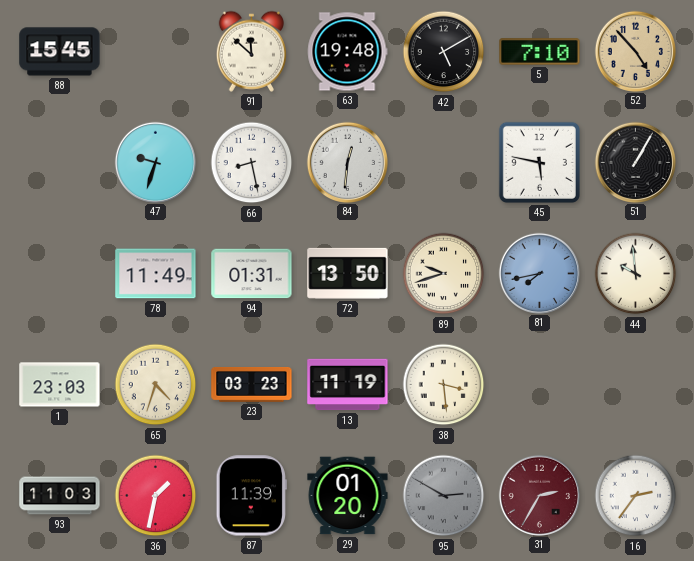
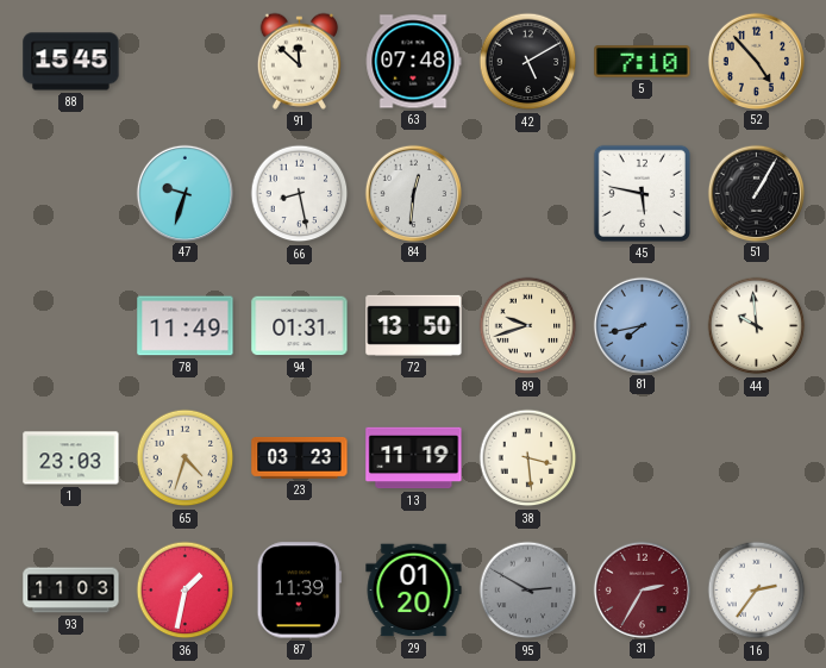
63: 19:48 -> 07:48 (413, 62)
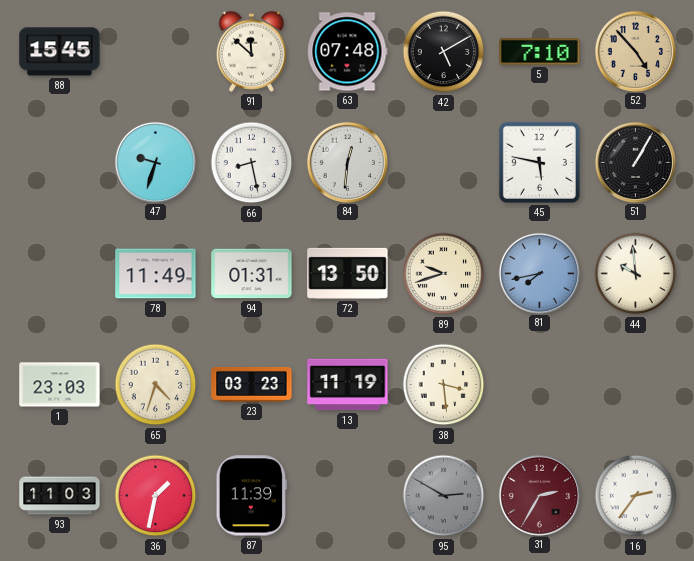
29: 01:20 -> none (414, 591)
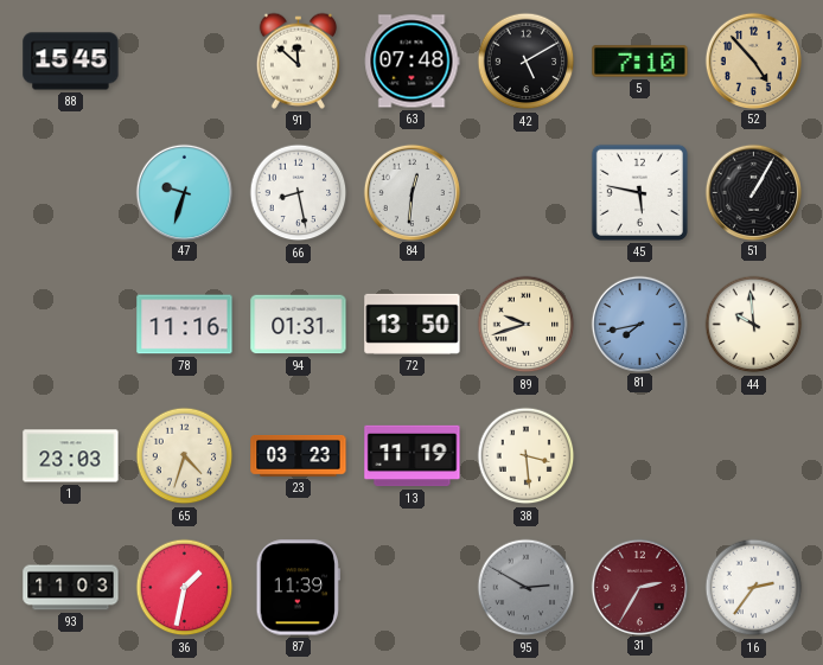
78: 11:49 -> 11:16 (185, 325)
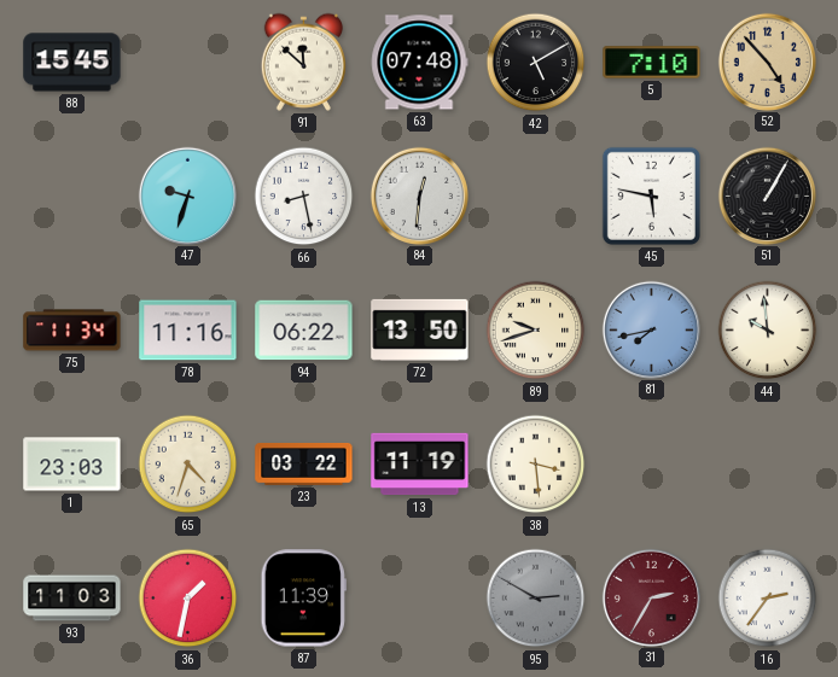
75: none -> 11:34 (72, 331)
94: 01:31 -> 06:22 (304, 331)
23: 03:23 -> 03:22 (304, 465)
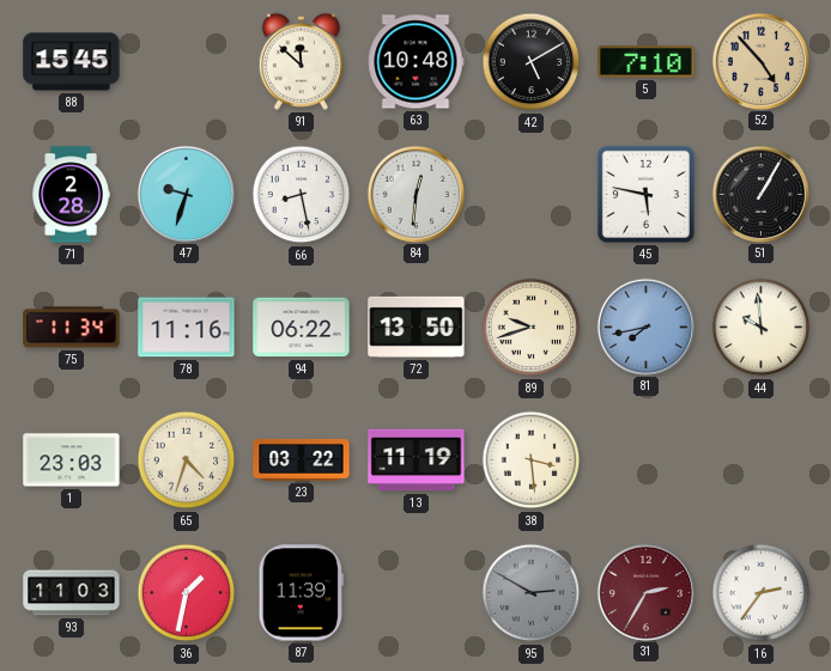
63: 07:48 -> 10:48 (415, 62)
71: none -> 2:28 (71, 195)
